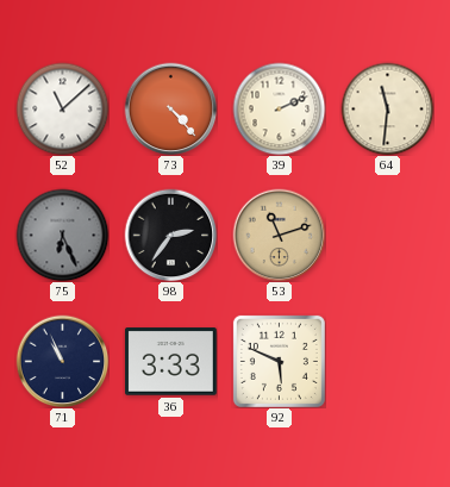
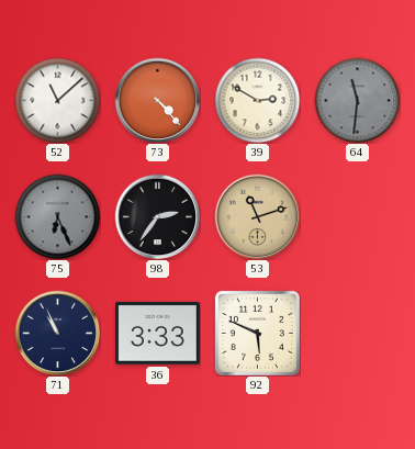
39: 2:11 -> 2:50 (257, 100)
64 dial: cream -> grey (357, 100)
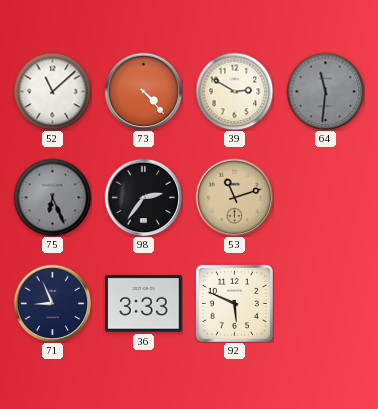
71: 10:56 -> 8:56 (52, 303)
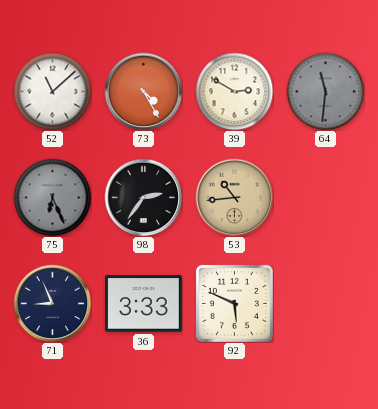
73: 4:23 -> 4:25 (143, 91)
53: 11:12 -> 10:44 (234, 197)
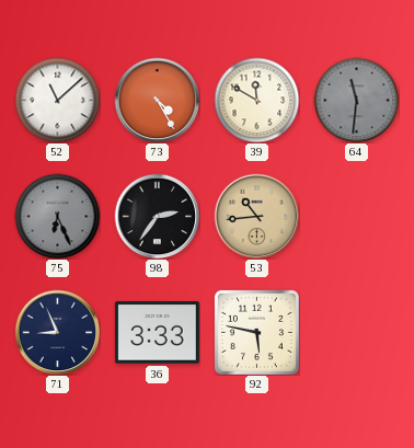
39: 2:50 -> 11:50 (256, 100)
92: 5:49 -> 5:47 (256, 332)
